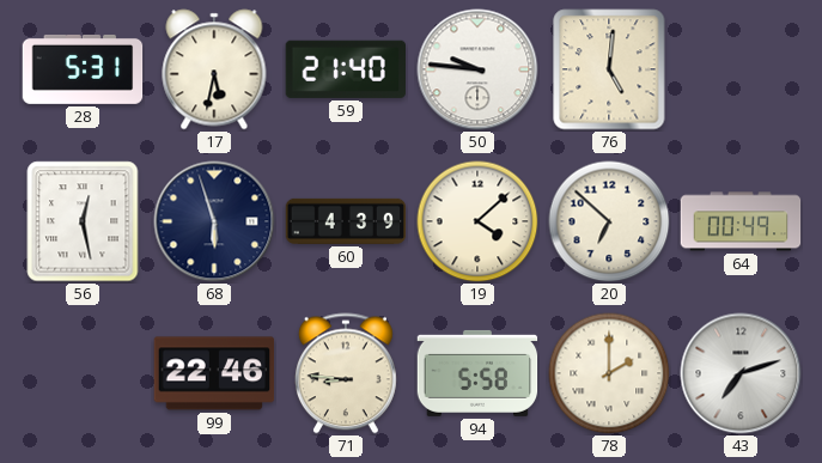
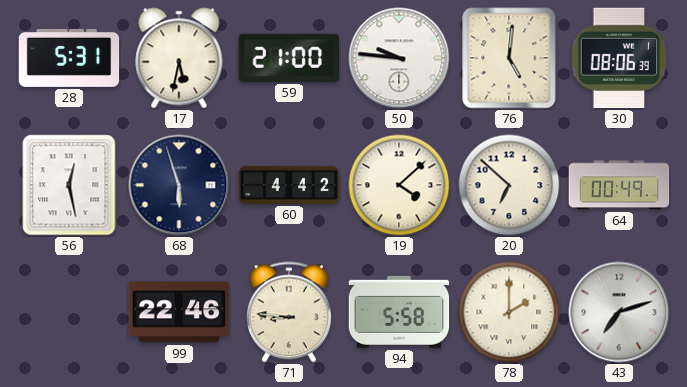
59: 21:40 -> 21:00 (288, 58)
30: none -> 08:06 (619, 58)
60: 4:39 -> 4:42 (289, 185)
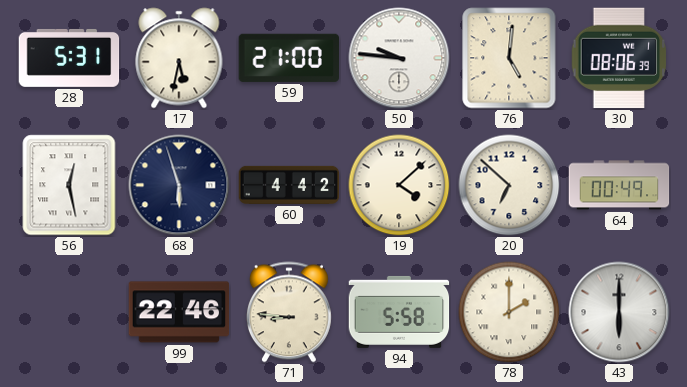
43: 7:12 -> 6:00 (619, 312)
